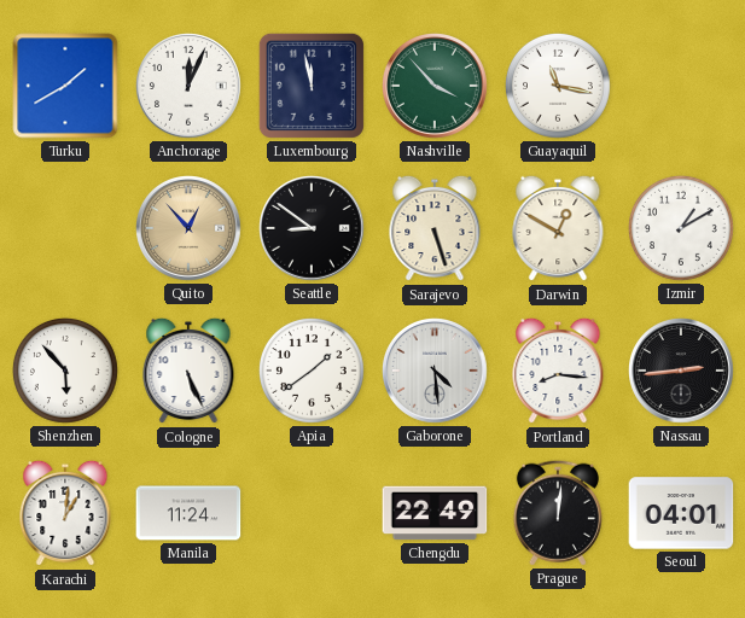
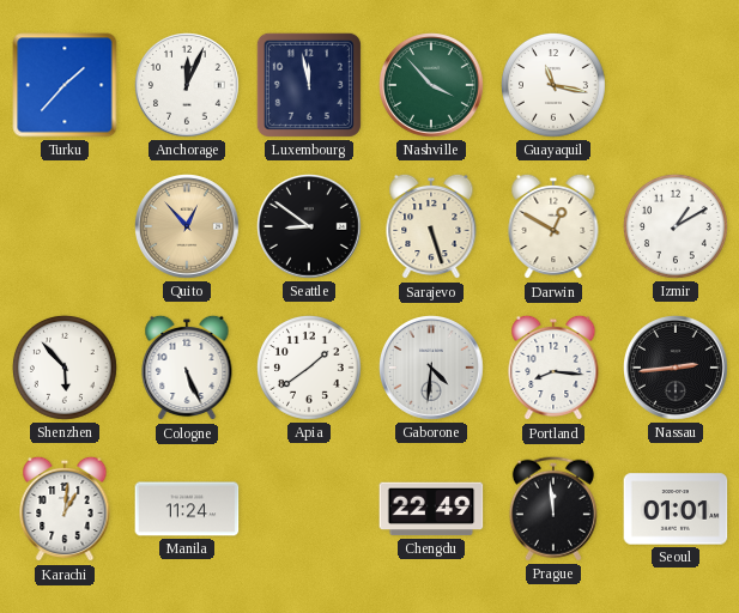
Turku: 1:40 -> 1:37 (65, 85)
Gaborone: 4:29 -> 4:31 (432, 369)
Prague: 12:01 -> 11:59 (553, 509)
Seoul: 04:01 -> 01:01 (676, 509)
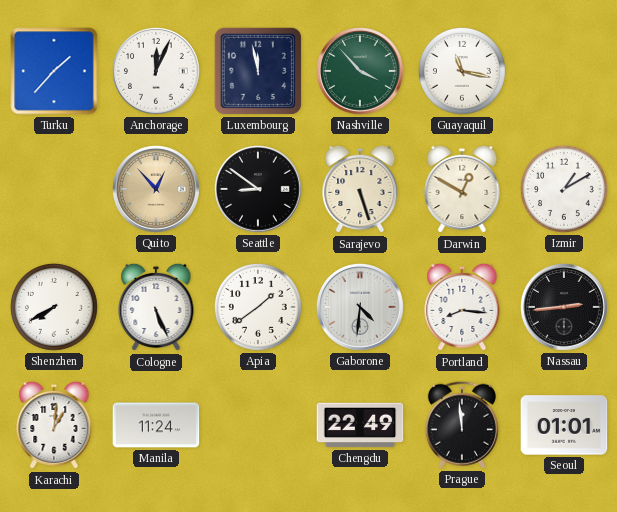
Shenzhen: 5:53 -> 7:40 (54, 307)
